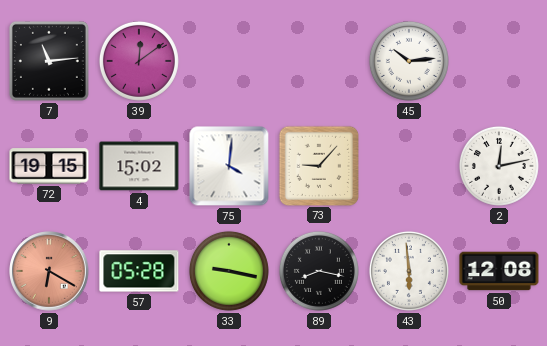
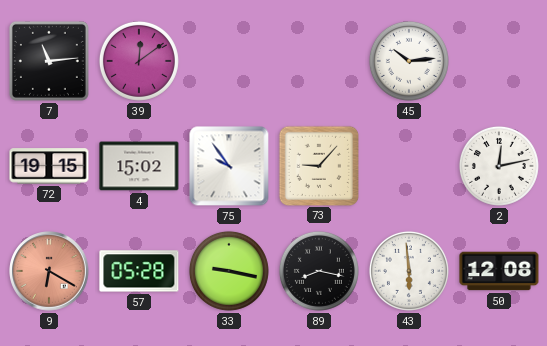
75: 4:01 -> 9:54 (229, 166)
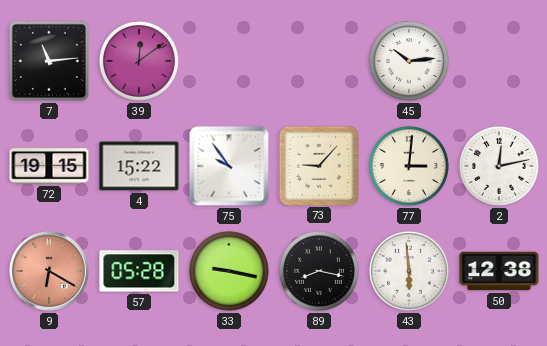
4: 15:02 -> 15:22 (139, 166)
77: none -> 3:01 (409, 166)
50: 12:08 -> 12:38 (499, 271)
